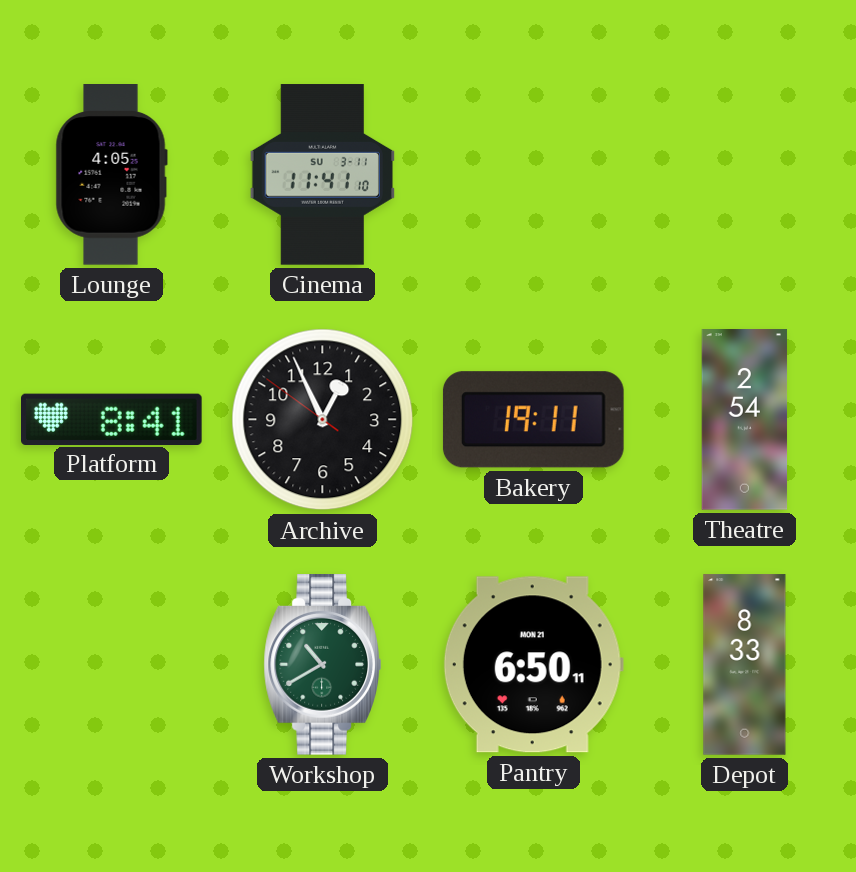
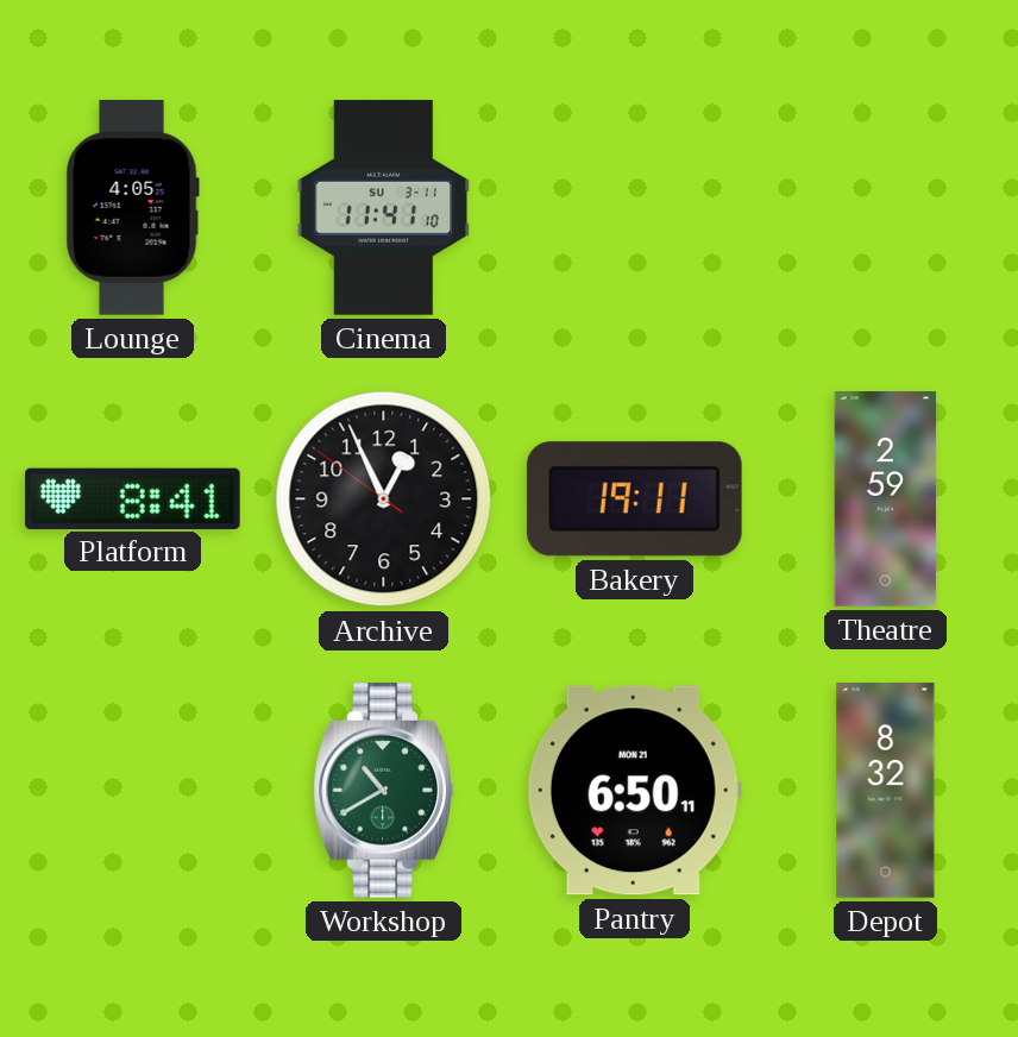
Theatre: 2:54 -> 2:59 (886, 499)
Depot: 8:33 -> 8:32 (886, 791)
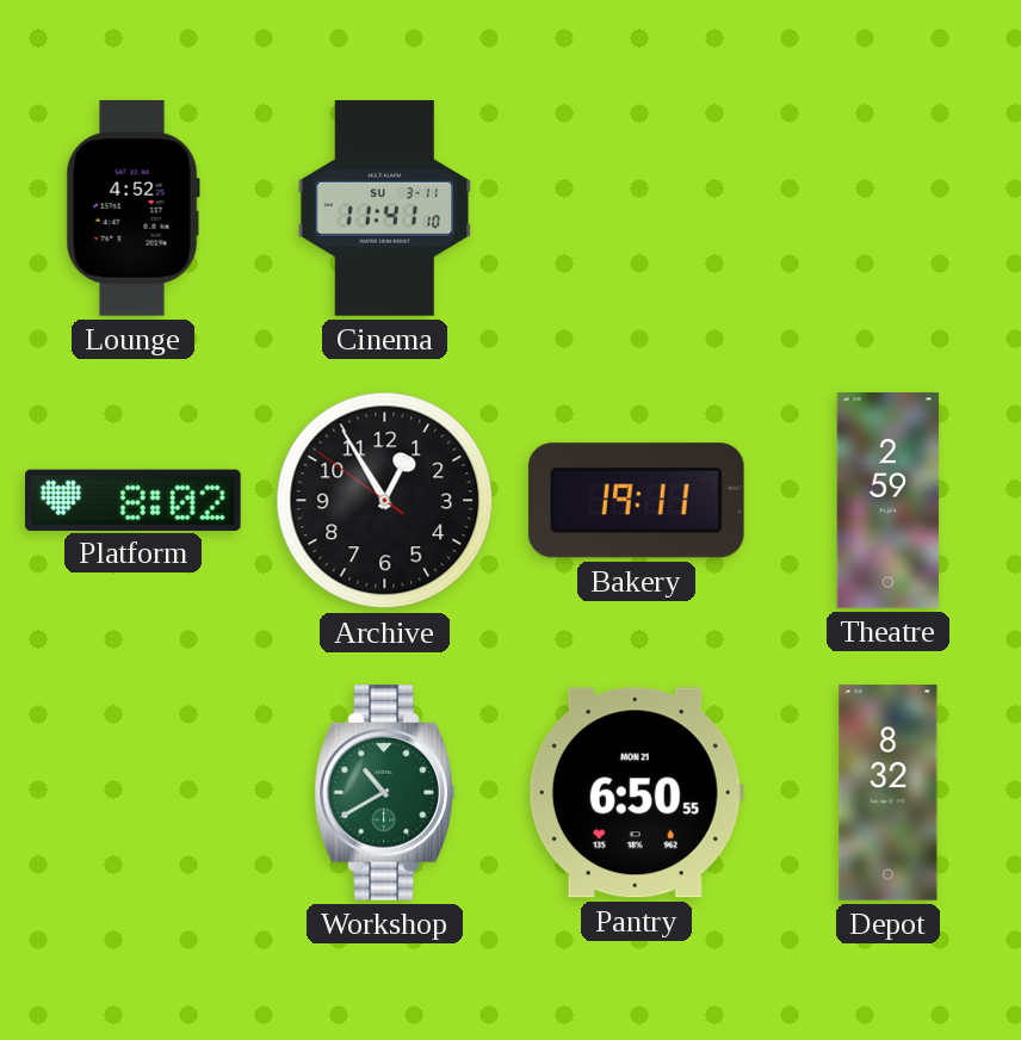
Lounge: 4:05 -> 4:52 (132, 209)
Platform: 8:41 -> 8:02 (134, 500)
Archive: 12:55 -> 12:54 (385, 501)
Pantry: 6:50:11 -> 6:50:55 (636, 793)
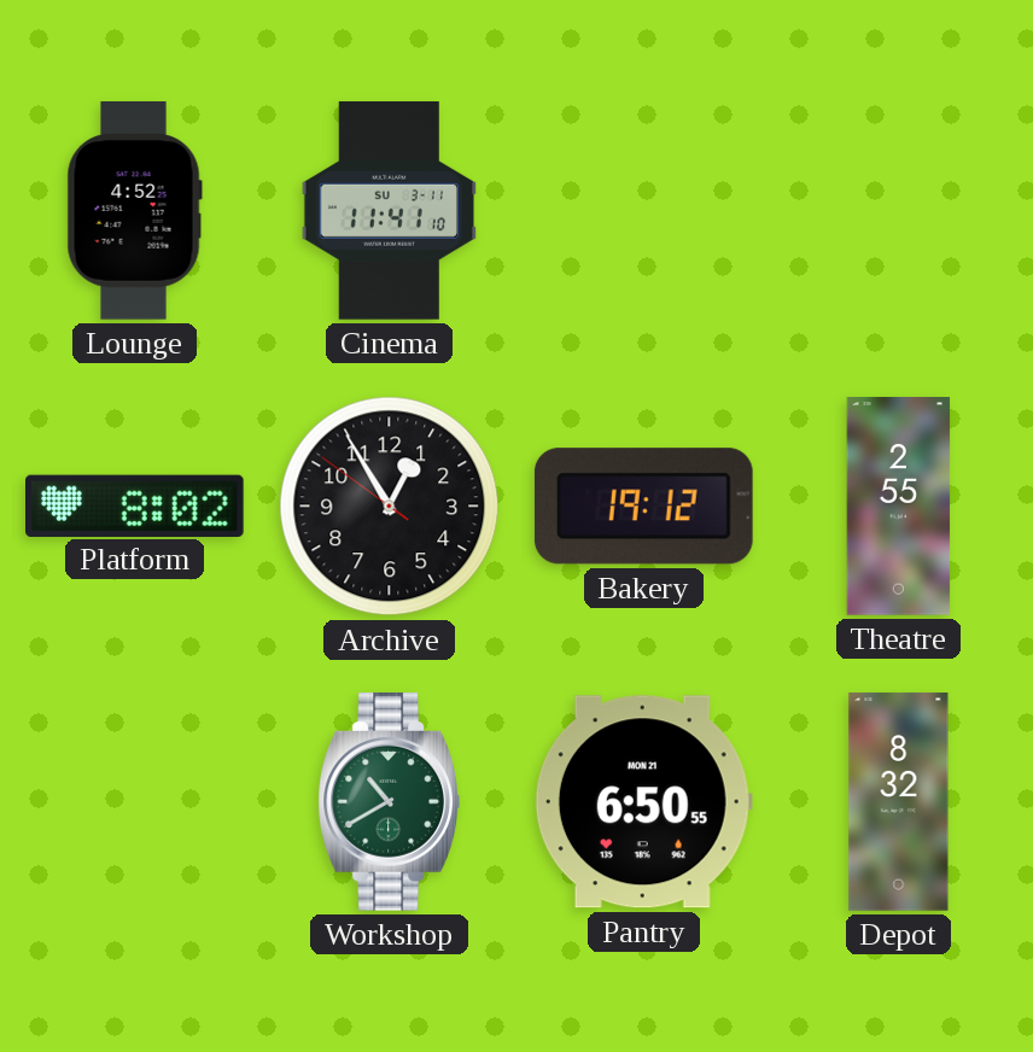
Bakery: 19:11 -> 19:12 (643, 507)
Theatre: 2:59 -> 2:55 (899, 507)
